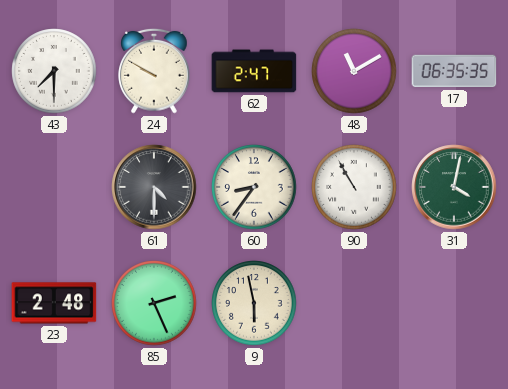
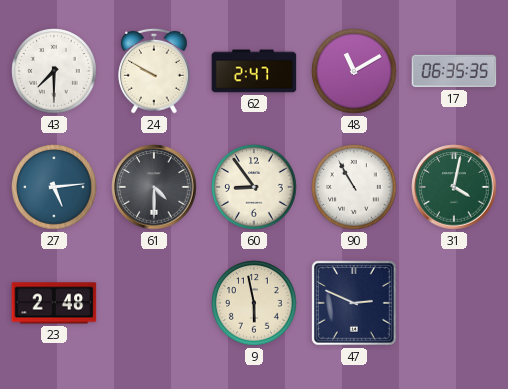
27: none -> 5:14 (54, 187)
60: 8:36 -> 8:54 (254, 187)
85: 2:26 -> none (154, 303)
47: none -> 2:49 (355, 304)
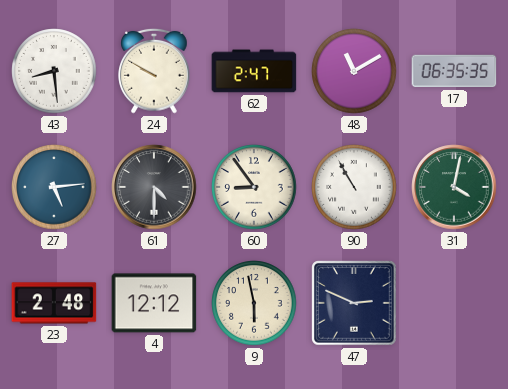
43: 7:30 -> 8:29 (54, 71)
4: none -> 12:12 (154, 303)
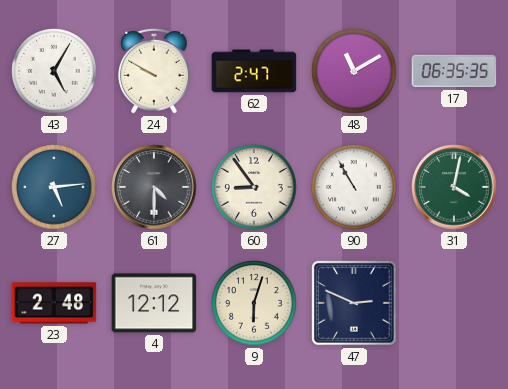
43: 8:29 -> 5:05 (54, 71)
9: 5:58 -> 6:03 (254, 303)
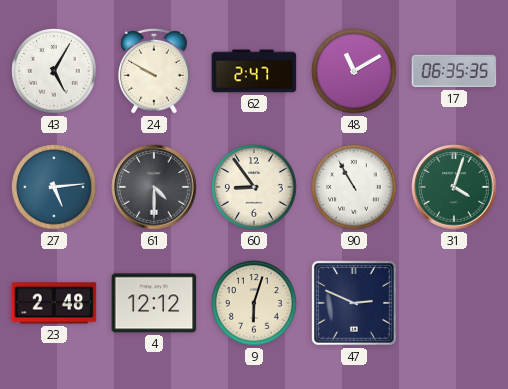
31: 4:02 -> 4:03 (454, 187)
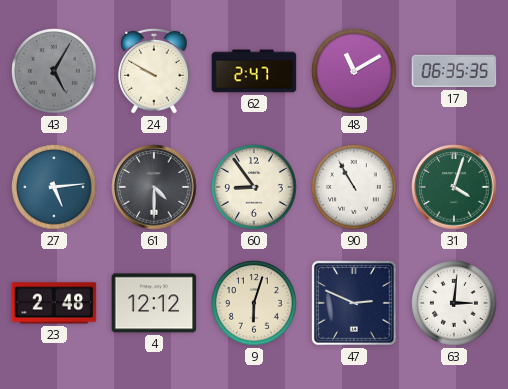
43 dial: white -> grey (54, 71)
63: none -> 3:01 (454, 303)
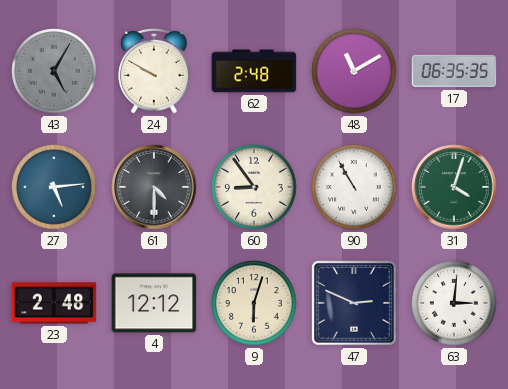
62: 2:47 -> 2:48 (254, 71)
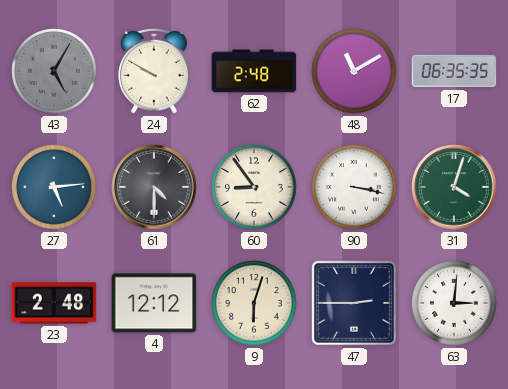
90: 10:55 -> 3:17 (354, 187)
47: 2:49 -> 2:45 (355, 304)
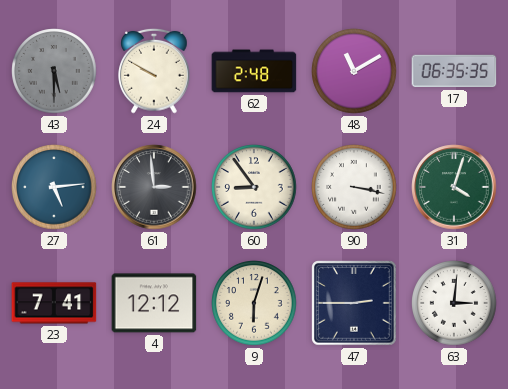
43: 5:05 -> 5:30 (54, 71)
61: 4:30 -> 2:59 (154, 187)
23: 2:48 -> 7:41 (54, 303)
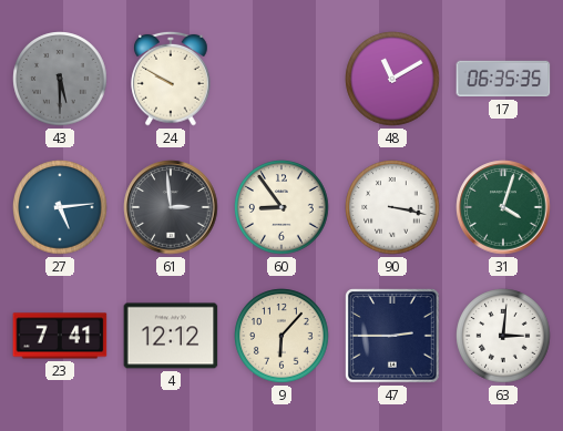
62: 2:48 -> none (254, 71)
9: 6:03 -> 6:07 (281, 336)
